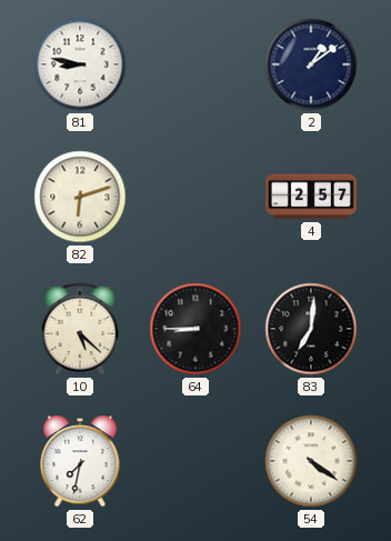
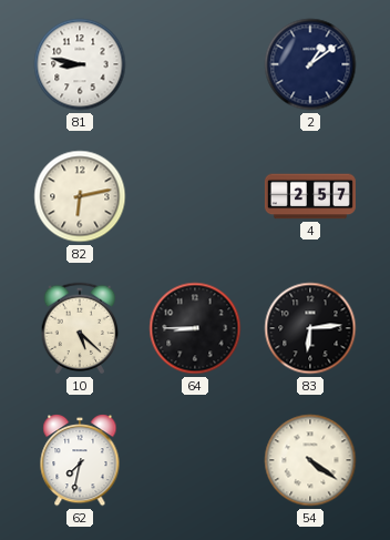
82: 6:12 -> 6:13 (80, 196)
83: 7:01 -> 6:14 (310, 328)
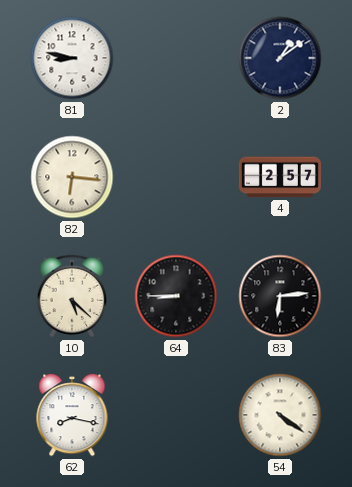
82: 6:13 -> 6:16 (72, 177)
62: 7:32 -> 8:17 (72, 416)
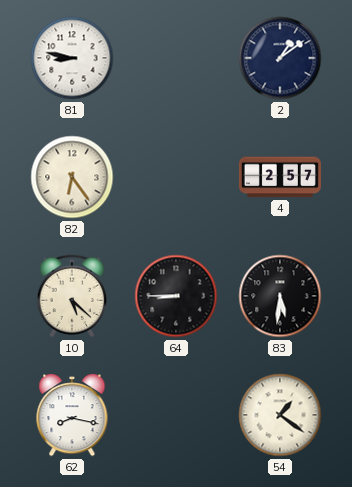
82: 6:16 -> 6:24 (72, 177)
83: 6:14 -> 5:31 (280, 296)
54: 4:21 -> 1:21 (280, 415)
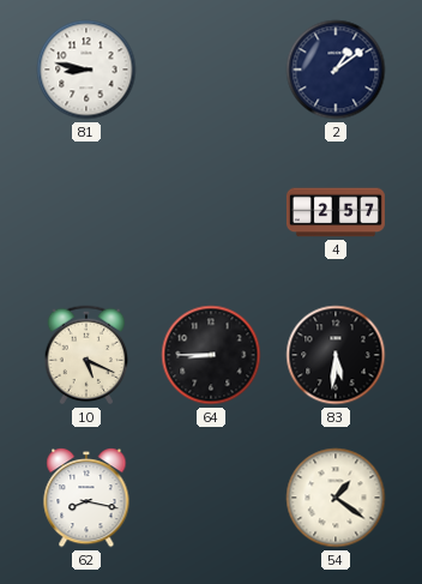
82: 6:24 -> none (72, 177)
10: 5:22 -> 5:19 (86, 355)
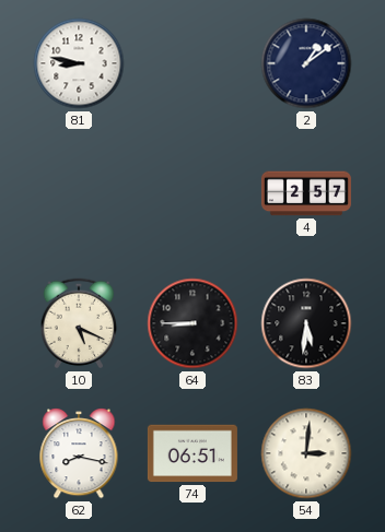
74: none -> 06:51 (192, 453)
54: 1:21 -> 3:01 (306, 453)
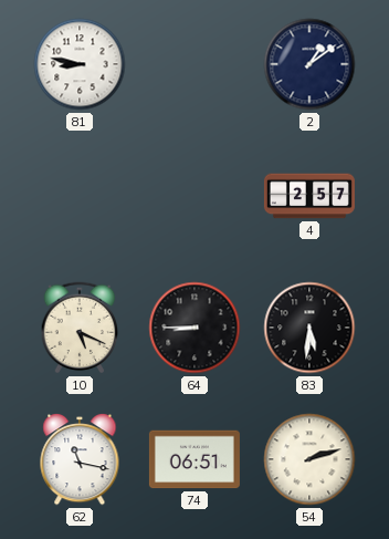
62: 8:17 -> 11:17 (80, 460)
54: 3:01 -> 2:12 (309, 459)
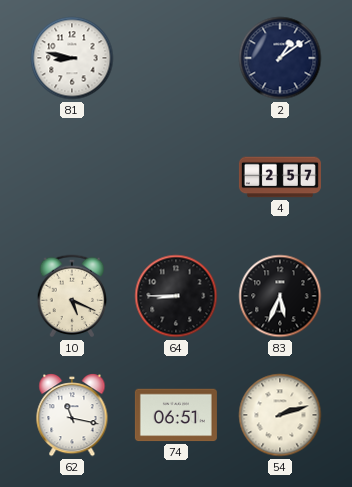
83: 5:31 -> 5:34 (280, 296)
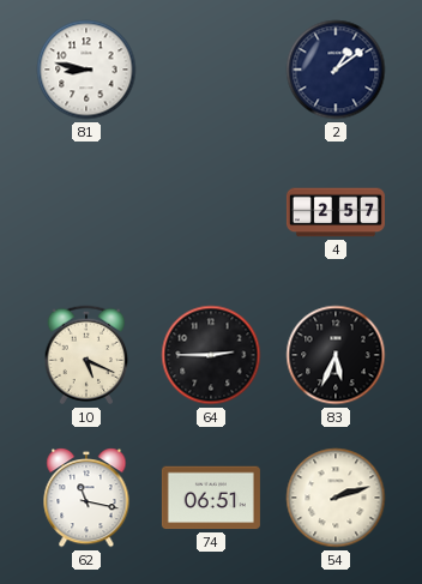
64: 8:45 -> 2:45 (211, 355)
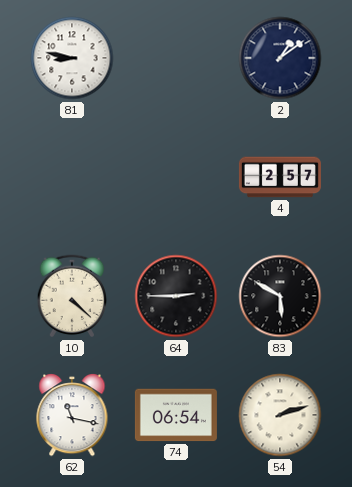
10: 5:19 -> 4:22 (72, 296)
83: 5:34 -> 5:50 (280, 296)
74: 06:51 -> 06:54 (176, 415)
